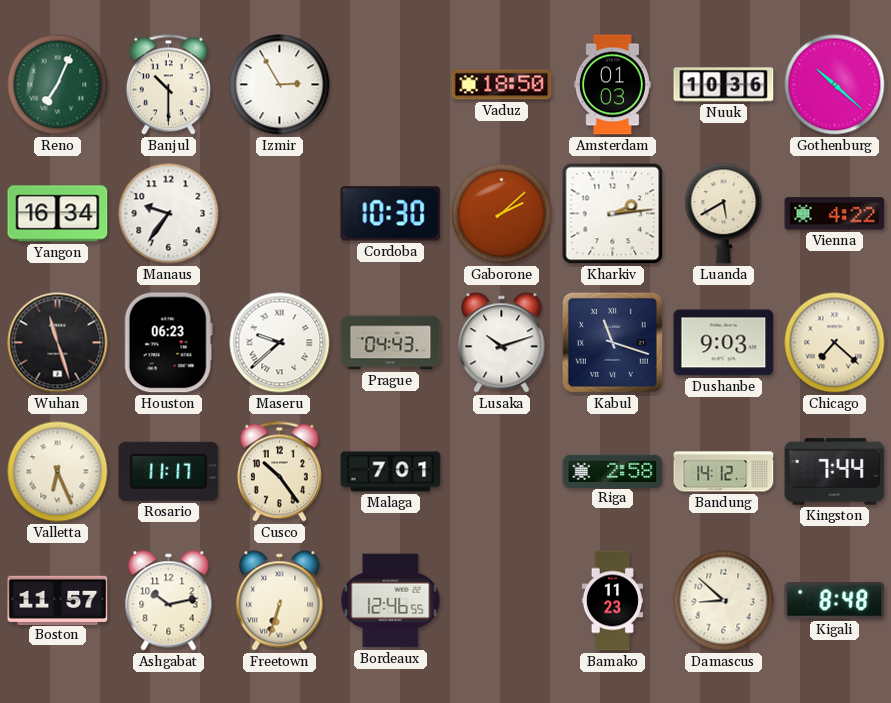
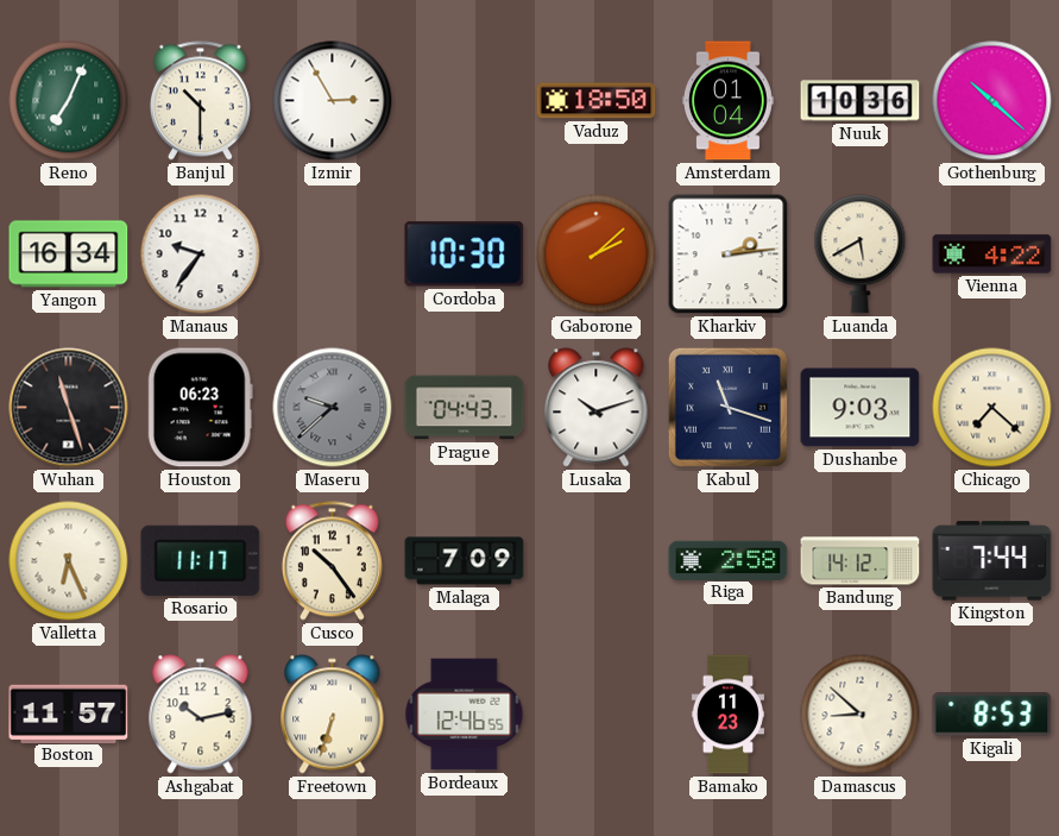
Amsterdam: 01:03 -> 01:04 (729, 101)
Maseru dial: white -> grey (333, 408)
Malaga: 7:01 -> 7:09 (465, 561)
Kigali: 8:48 -> 8:53 (992, 715)
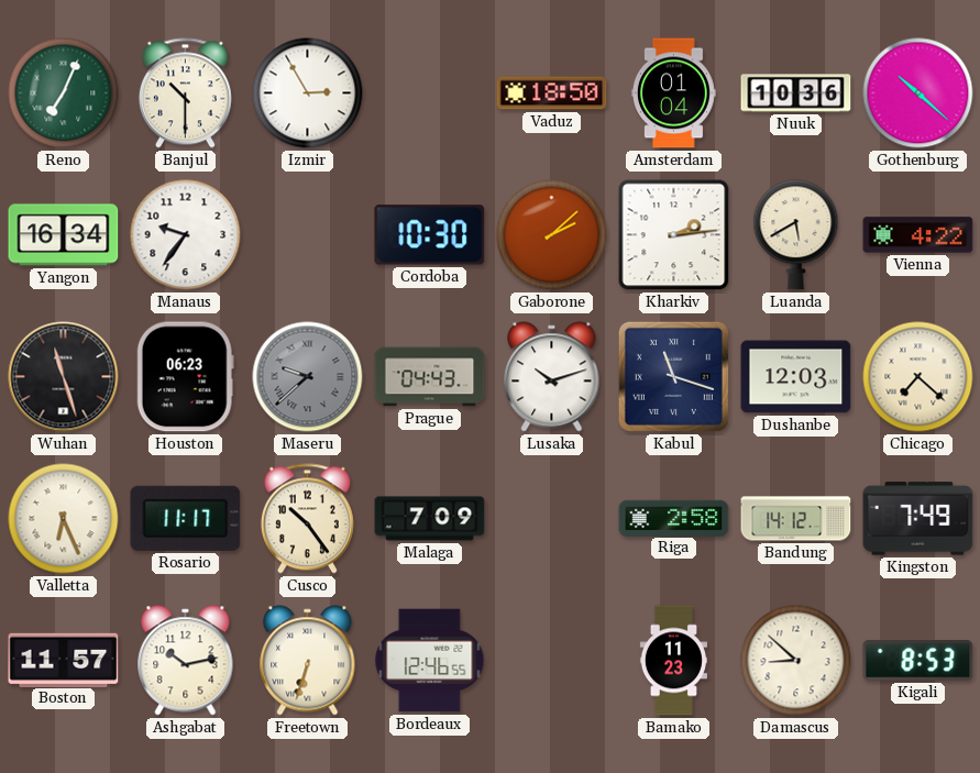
Dushanbe: 9:03 -> 12:03 (796, 377)
Kingston: 7:44 -> 7:49 (918, 519)
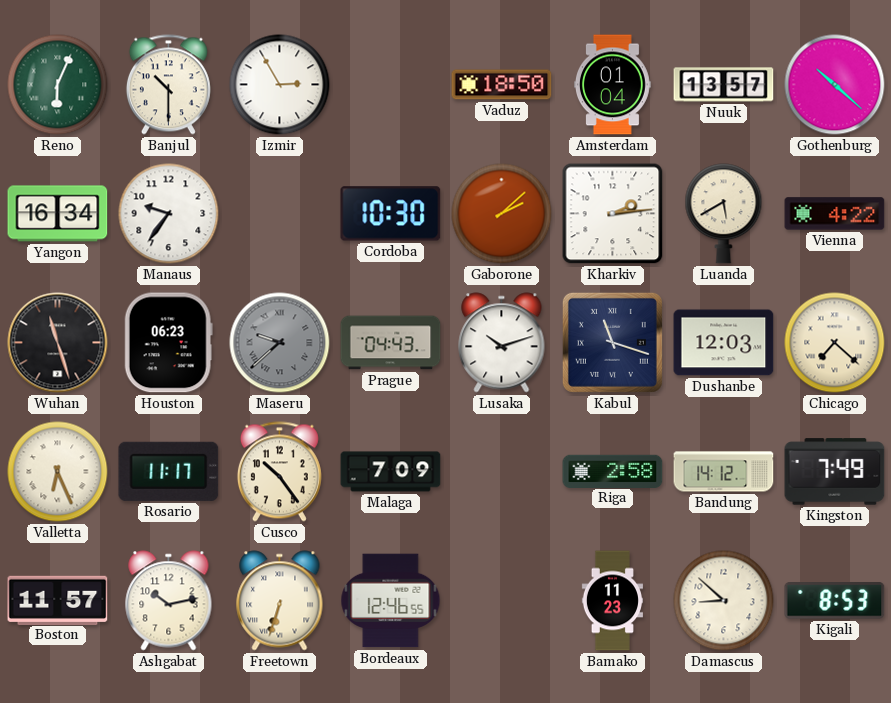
Reno: 7:04 -> 6:04 (58, 85)
Nuuk: 10:36 -> 13:57 (724, 85)
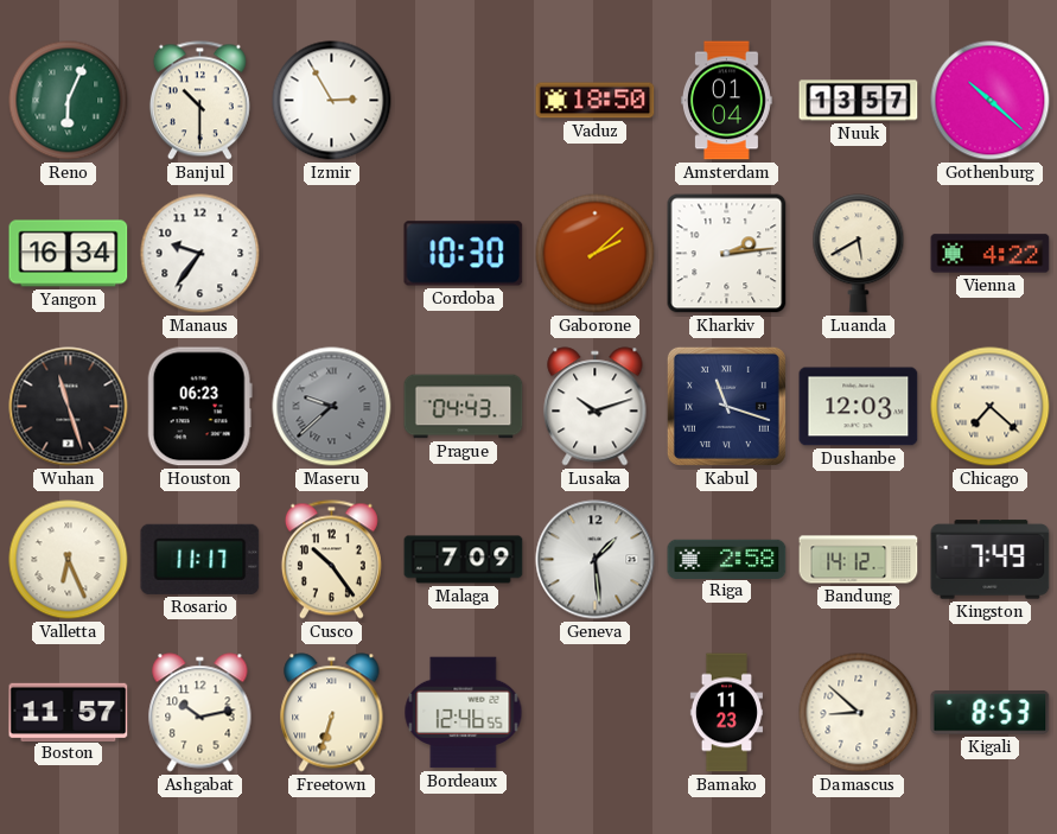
Geneva: none -> 1:29 (596, 560)
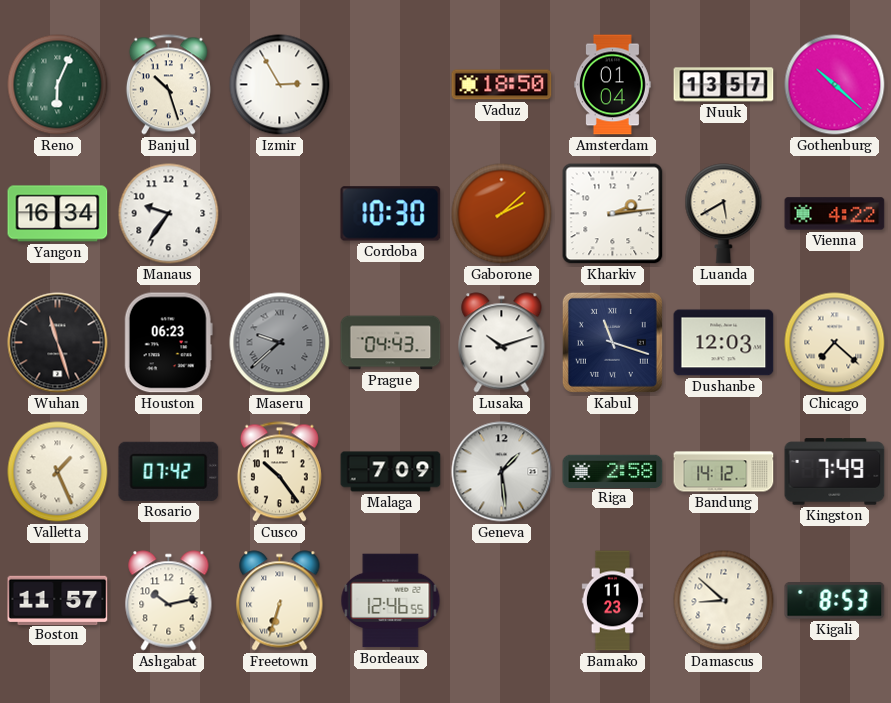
Banjul: 10:30 -> 10:27 (168, 85)
Valletta: 6:26 -> 1:26 (58, 472)
Rosario: 11:17 -> 07:42 (169, 471)
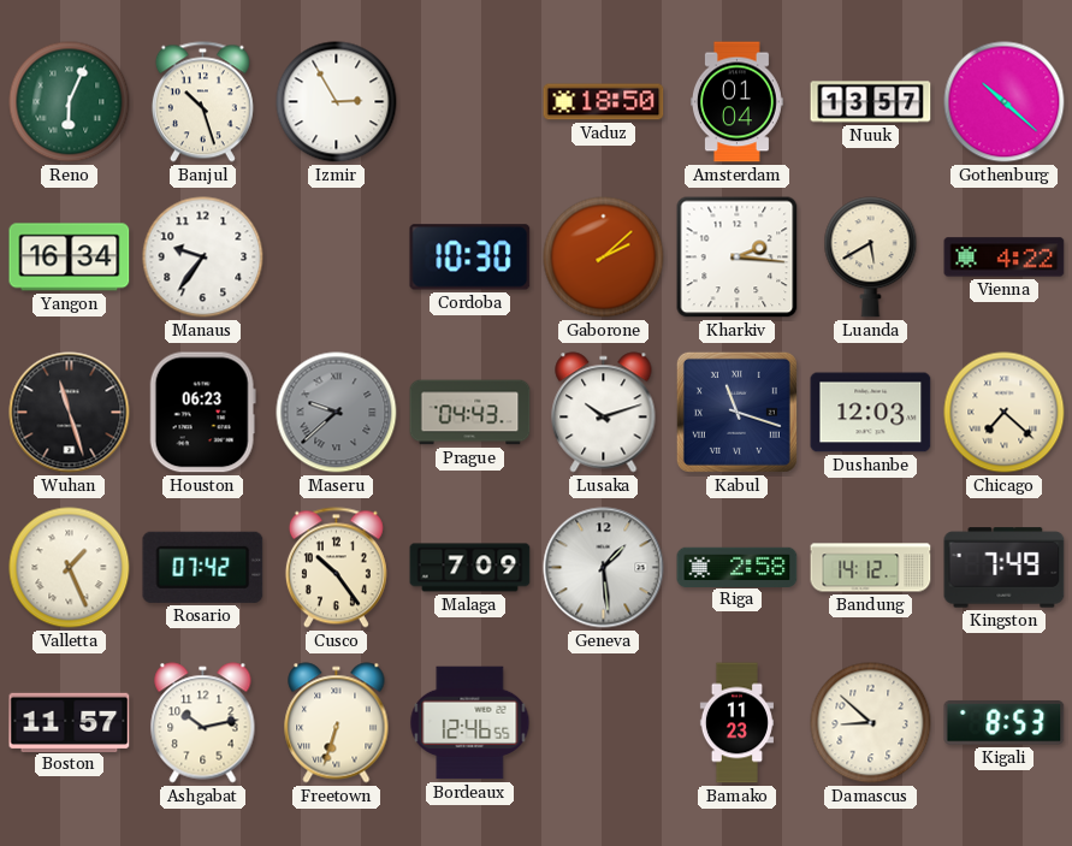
Kharkiv: 2:14 -> 2:16 (738, 258)
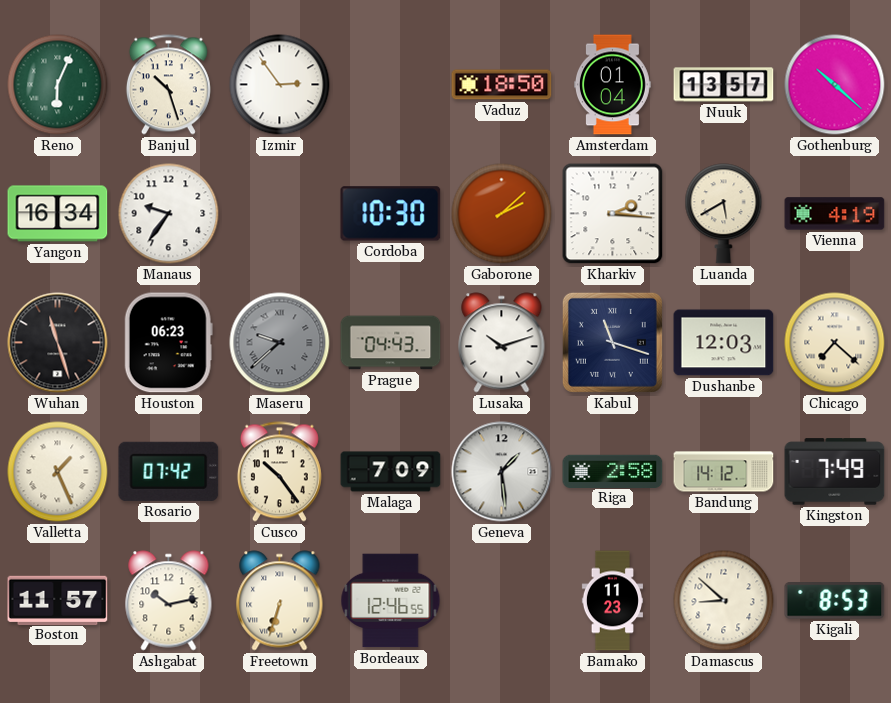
Izmir: 2:55 -> 2:54 (280, 85)
Vienna: 4:22 -> 4:19 (835, 214)
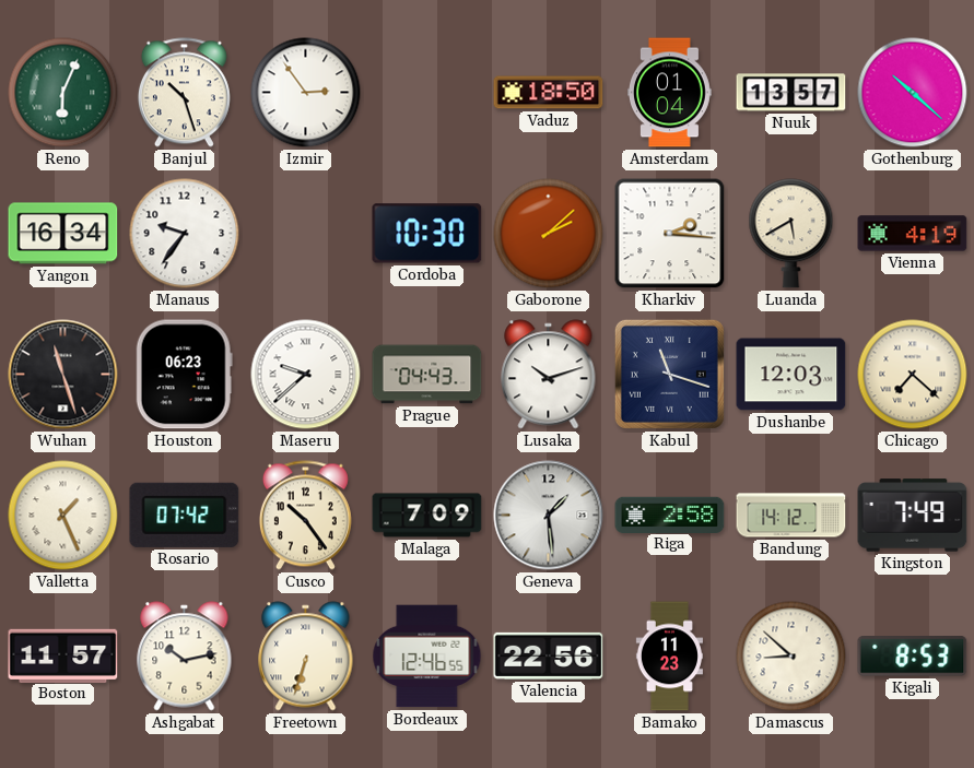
Maseru dial: grey -> white (306, 375)
Valencia: none -> 22:56 (549, 655)
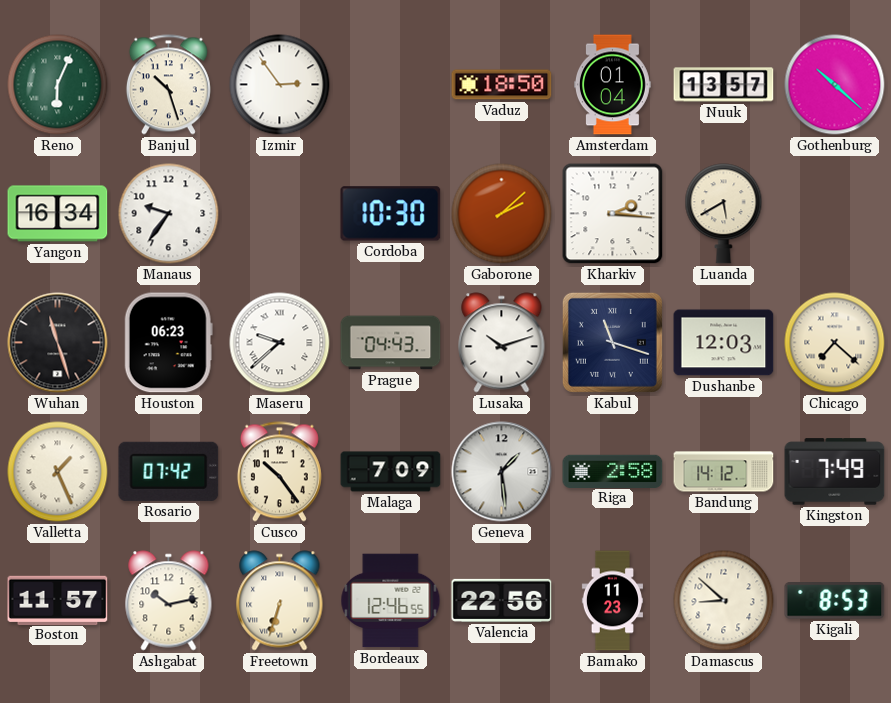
Vienna: 4:19 -> none (913, 234)
